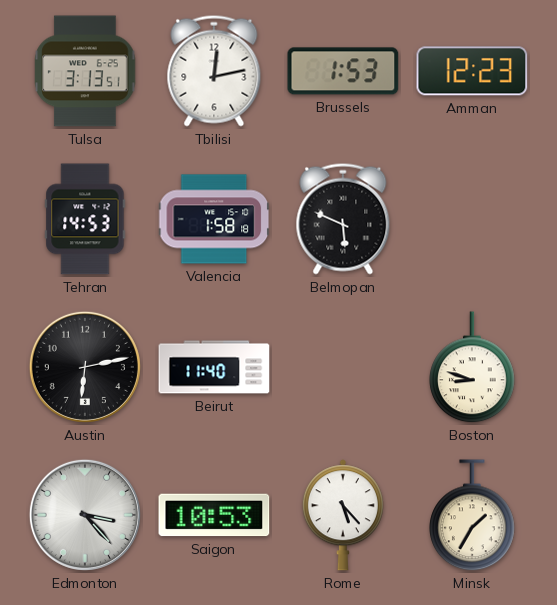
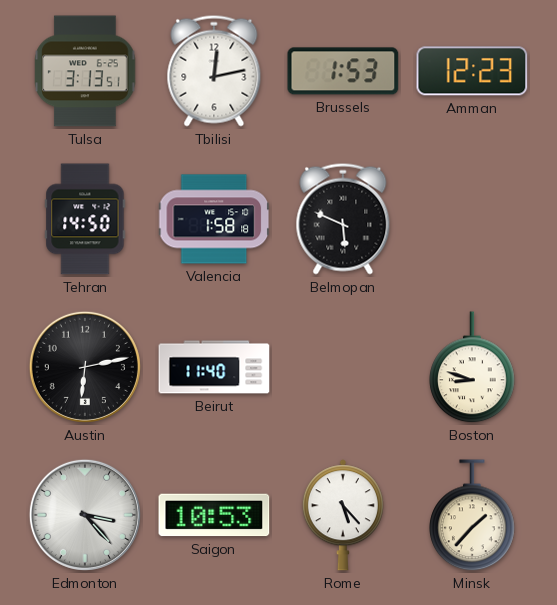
Tehran: 14:53 -> 14:50 (85, 219)
Minsk: 1:35 -> 1:37 (472, 516)
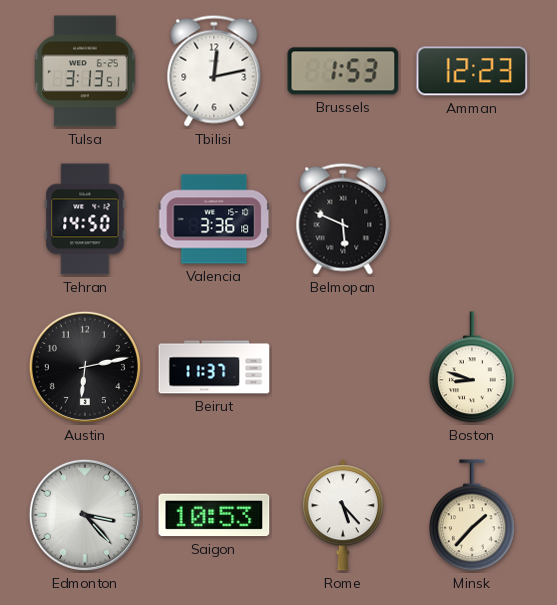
Valencia: 1:58 -> 3:36 (215, 219)
Beirut: 11:40 -> 11:37 (214, 367)
